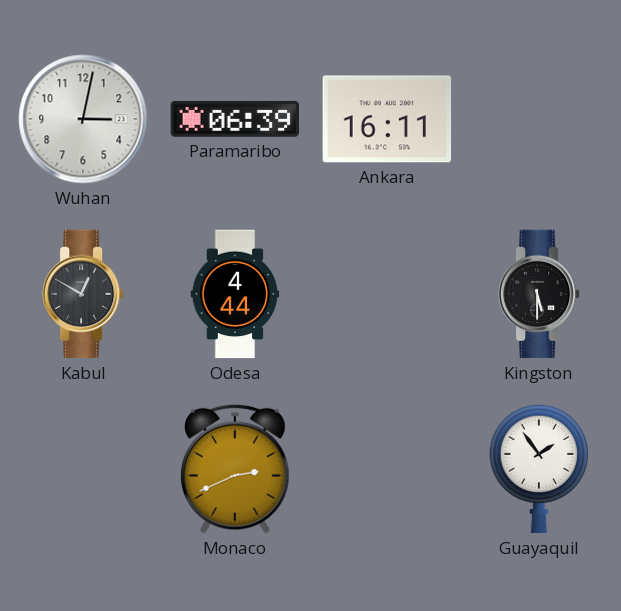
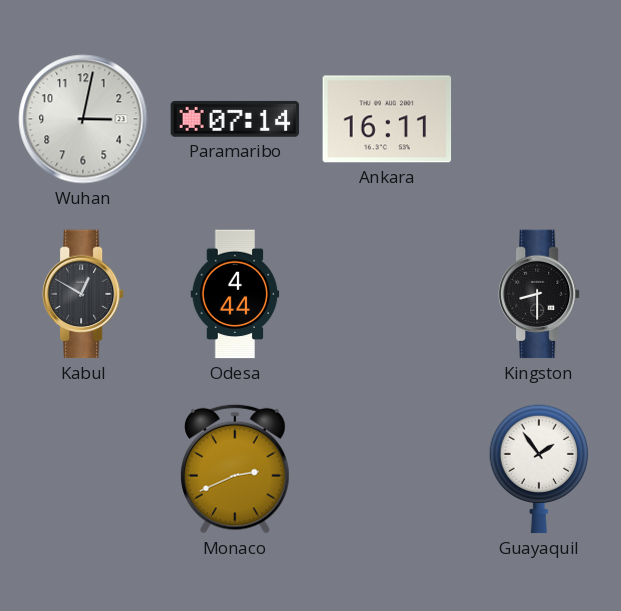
Paramaribo: 06:39 -> 07:14 (235, 119)
Kingston: 5:30 -> 8:30 (540, 294)
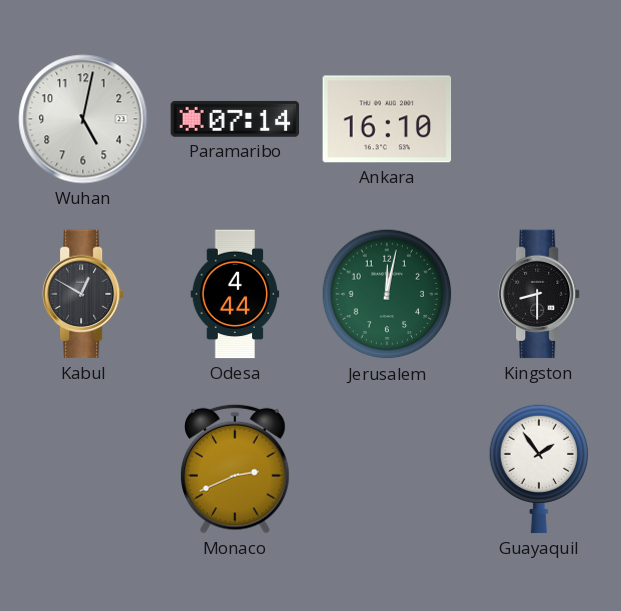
Wuhan: 3:02 -> 5:02 (83, 119)
Ankara: 16:11 -> 16:10 (387, 119)
Jerusalem: none -> 12:02 (387, 294)
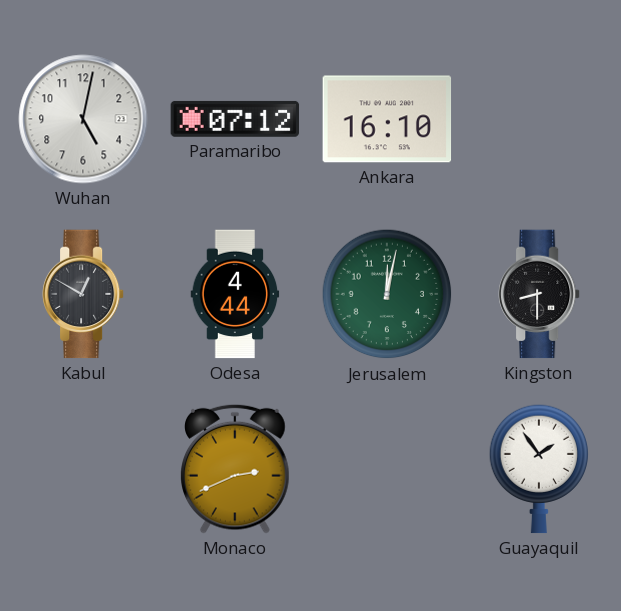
Paramaribo: 07:14 -> 07:12 (235, 119)
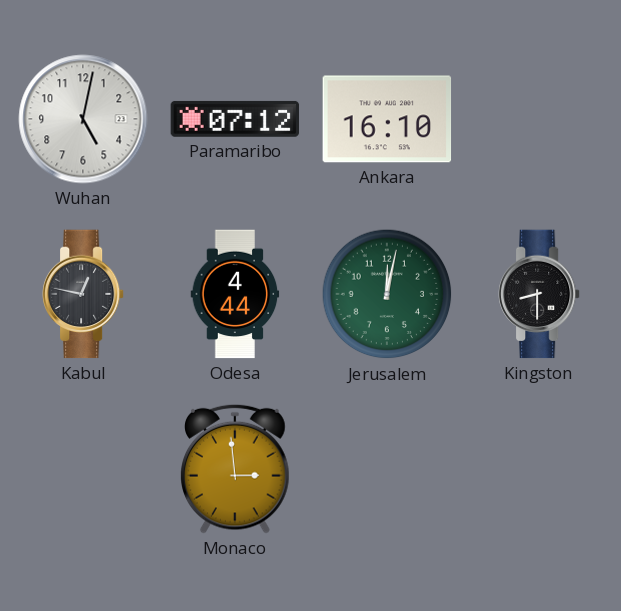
Kabul: 12:50 -> 12:47 (84, 294)
Monaco: 2:41 -> 2:59 (236, 469)
Guayaquil: 1:54 -> none (538, 469)
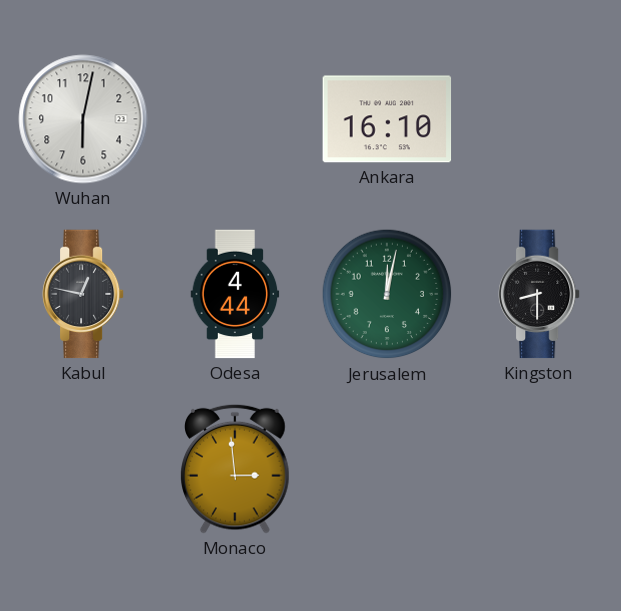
Wuhan: 5:02 -> 6:02 (83, 119)
Paramaribo: 07:12 -> none (235, 119)
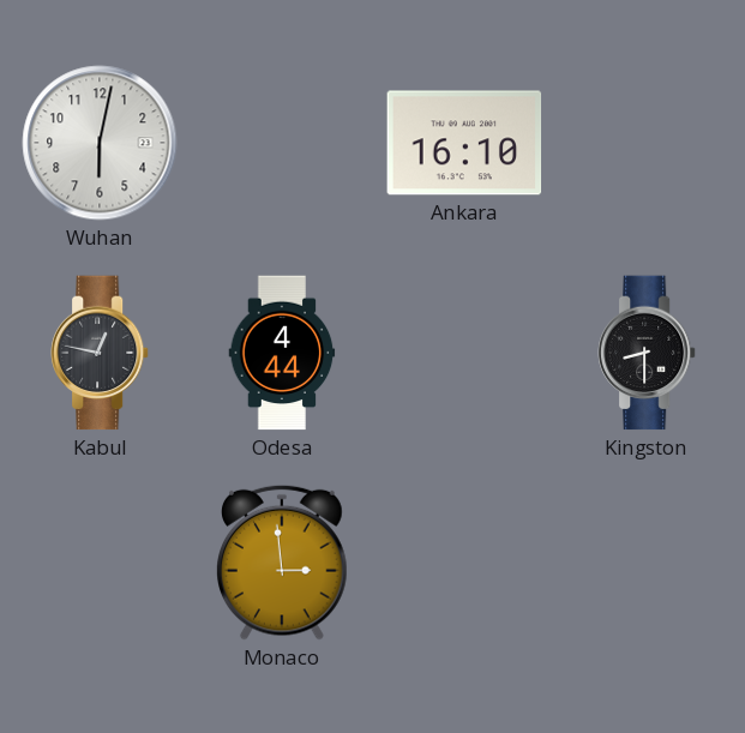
Jerusalem: 12:02 -> none (387, 294)
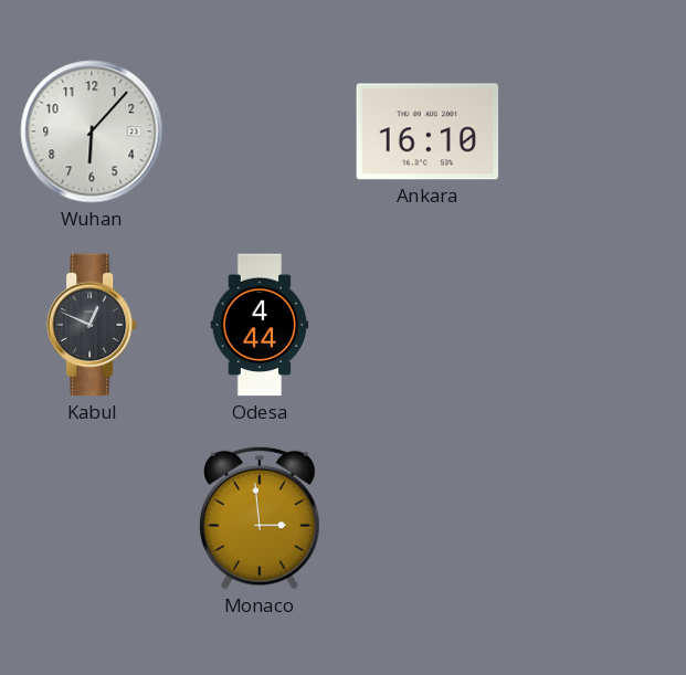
Wuhan: 6:02 -> 6:07 (92, 131)
Kabul: 12:47 -> 12:49 (93, 325)
Kingston: 8:30 -> none (648, 353)
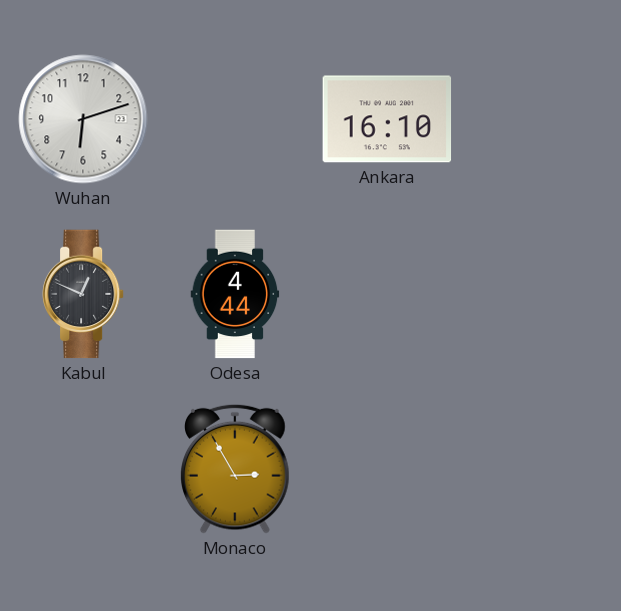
Wuhan: 6:07 -> 6:12 (83, 119)
Monaco: 2:59 -> 2:55 (236, 469)
